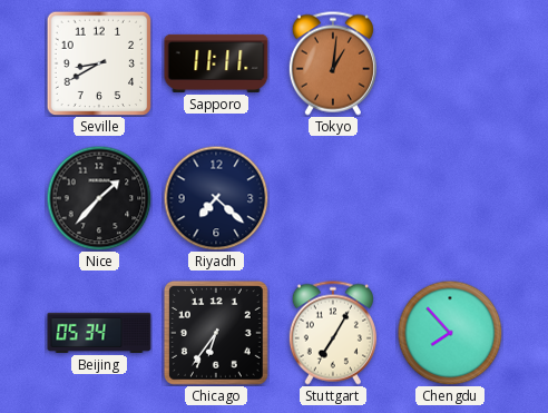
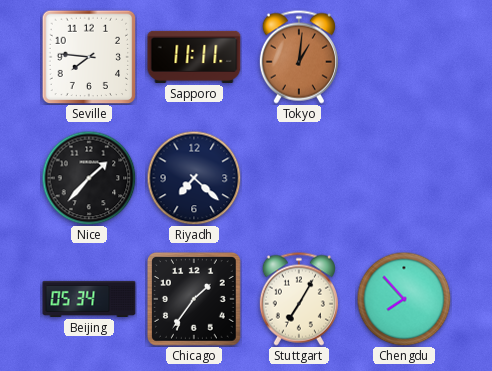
Seville: 8:40 -> 7:46 (89, 57)
Chicago: 6:36 -> 1:36 (194, 299)
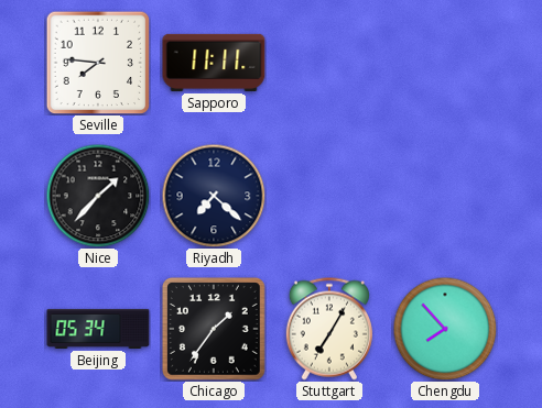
Tokyo: 1:01 -> none (299, 57)
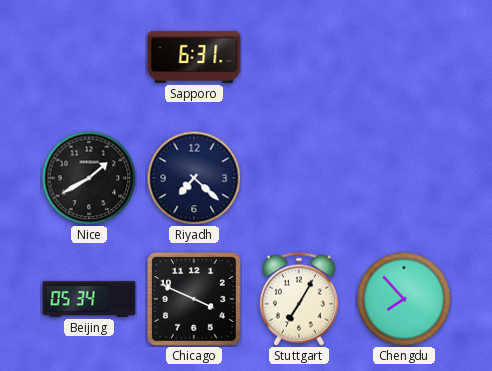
Seville: 7:46 -> none (98, 63)
Sapporo: 11:11 -> 6:31 (194, 57)
Nice: 1:37 -> 1:40 (89, 178)
Chicago: 1:36 -> 3:49 (194, 299)
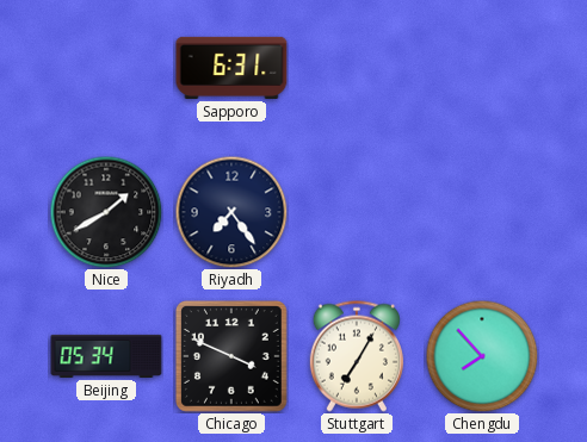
Riyadh: 7:22 -> 7:24 (231, 212)
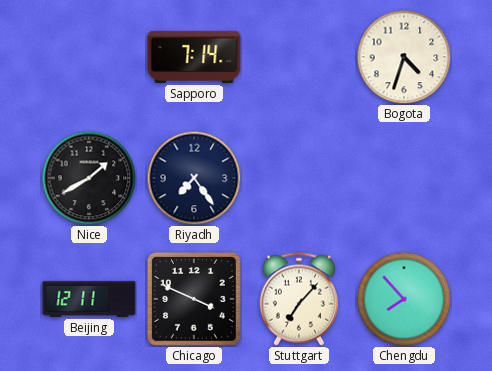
Sapporo: 6:31 -> 7:14 (194, 57)
Bogota: none -> 4:33 (404, 57)
Beijing: 05:34 -> 12:11 (89, 299)
Stuttgart: 7:05 -> 7:07 (299, 299)
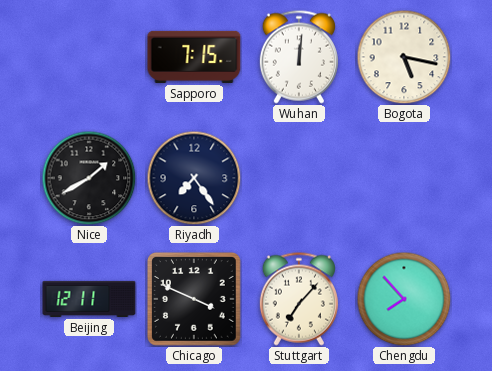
Sapporo: 7:14 -> 7:15 (194, 57)
Wuhan: none -> 12:01 (299, 57)
Bogota: 4:33 -> 5:17 (404, 57)
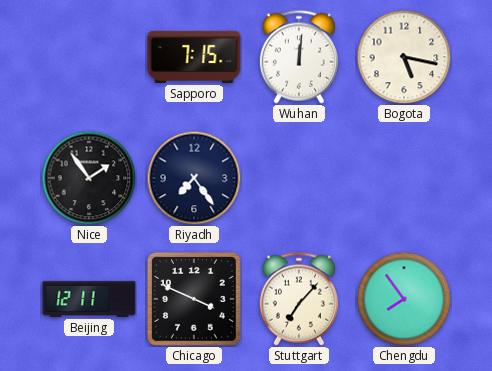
Nice: 1:40 -> 1:54 (89, 178)
Chengdu: 7:53 -> 7:54 (404, 299)
